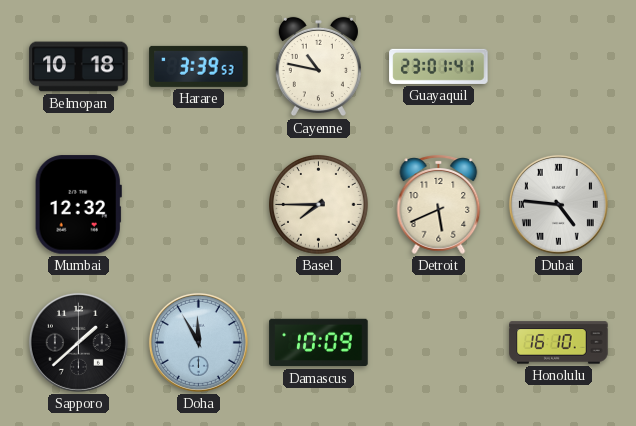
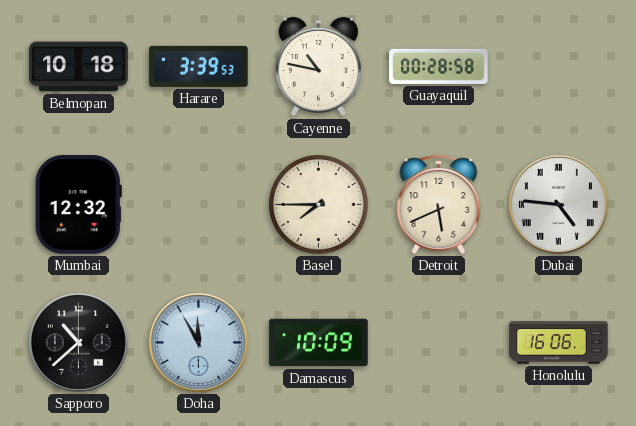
Guayaquil: 23:01 -> 00:28 (439, 66)
Sapporo: 1:38 -> 10:38 (78, 342)
Honolulu: 16:10 -> 16:06 (559, 343)
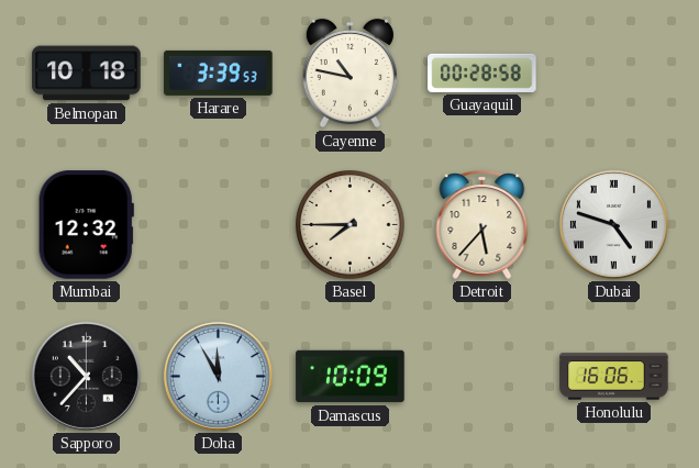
Detroit: 5:41 -> 5:37 (482, 224)
Dubai: 4:46 -> 4:48 (613, 224)
Sapporo: 10:38 -> 10:37 (86, 376)
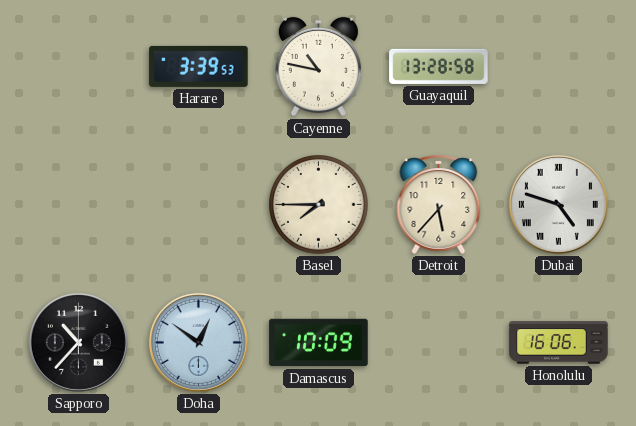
Belmopan: 10:18 -> none (87, 74)
Guayaquil: 00:28 -> 13:28 (439, 66)
Mumbai: 12:32 -> none (86, 225)
Doha: 11:55 -> 12:51 (198, 342)
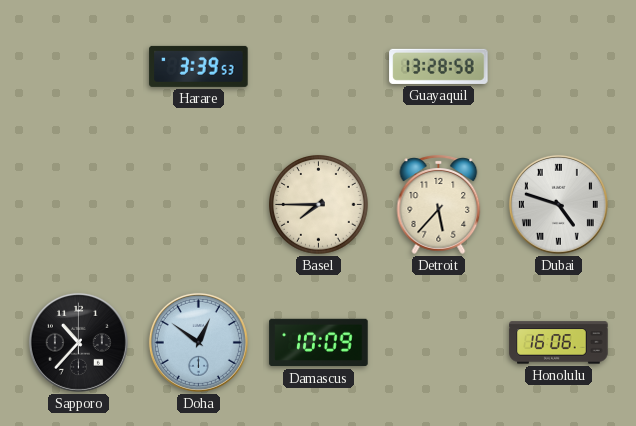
Cayenne: 10:47 -> none (318, 67)
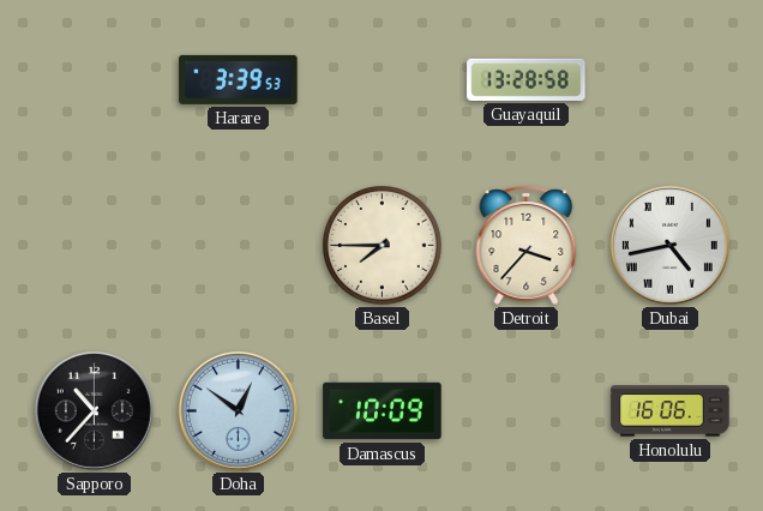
Detroit: 5:37 -> 3:37 (527, 245)
Dubai: 4:48 -> 4:43 (669, 245)
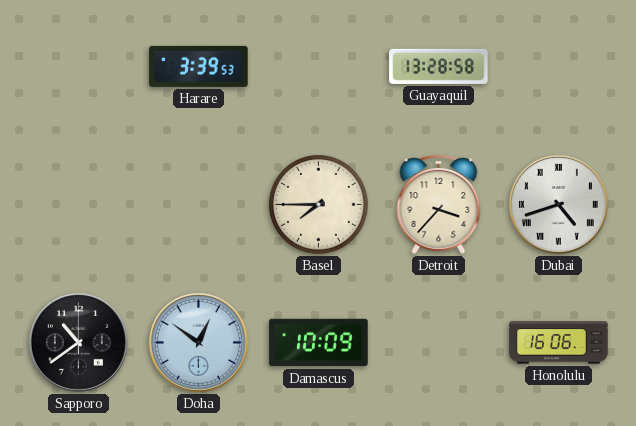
Dubai: 4:43 -> 4:42 (558, 204)
Sapporo: 10:37 -> 10:39 (78, 342)
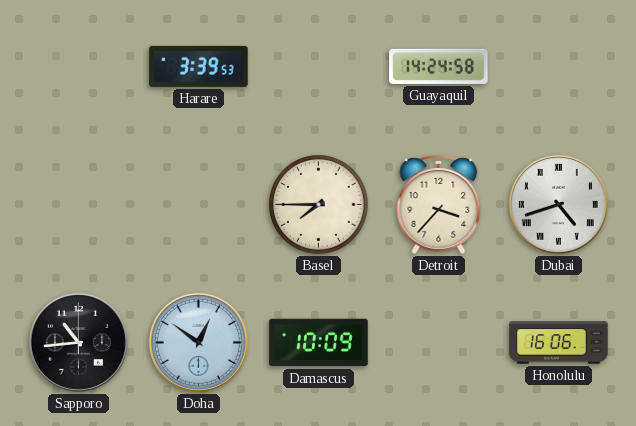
Guayaquil: 13:28 -> 14:24 (439, 66)
Sapporo: 10:39 -> 10:44 (78, 342)
